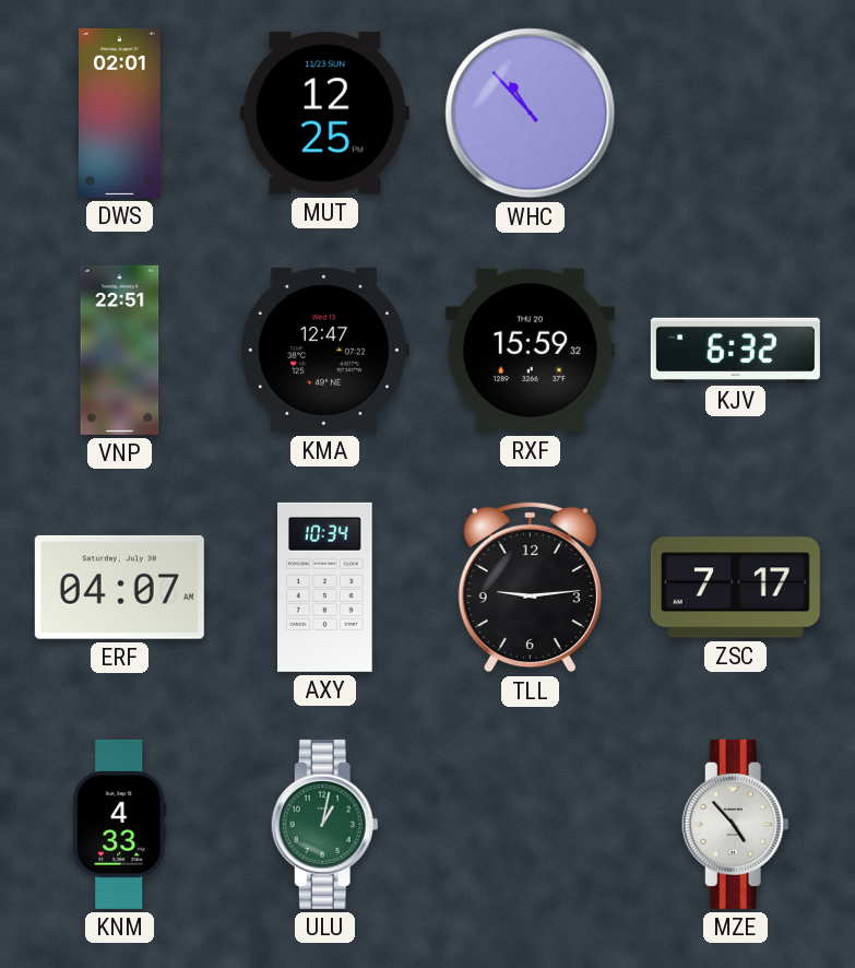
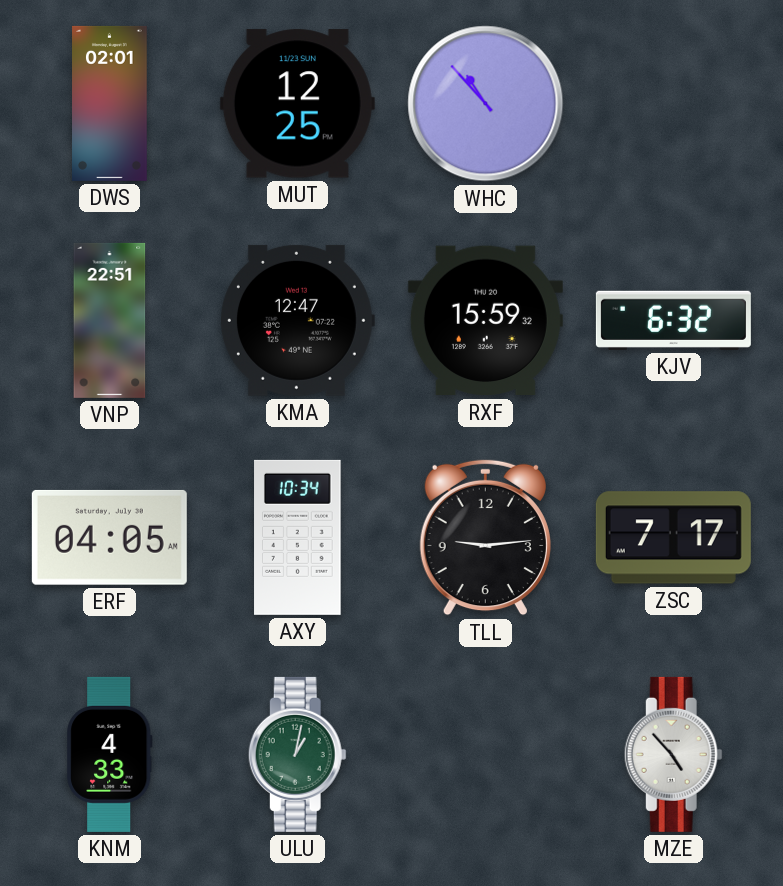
ERF: 04:07 -> 04:05 (109, 537)
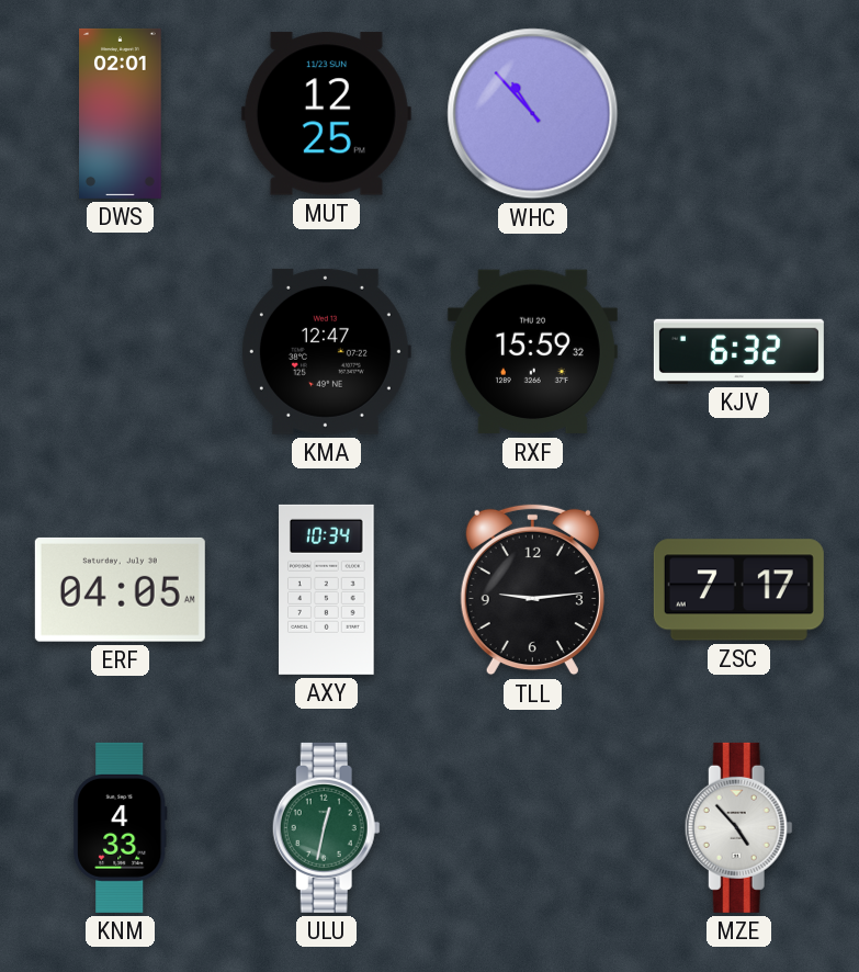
VNP: 22:51 -> none (110, 320)
ULU: 1:02 -> 12:32 (326, 827)
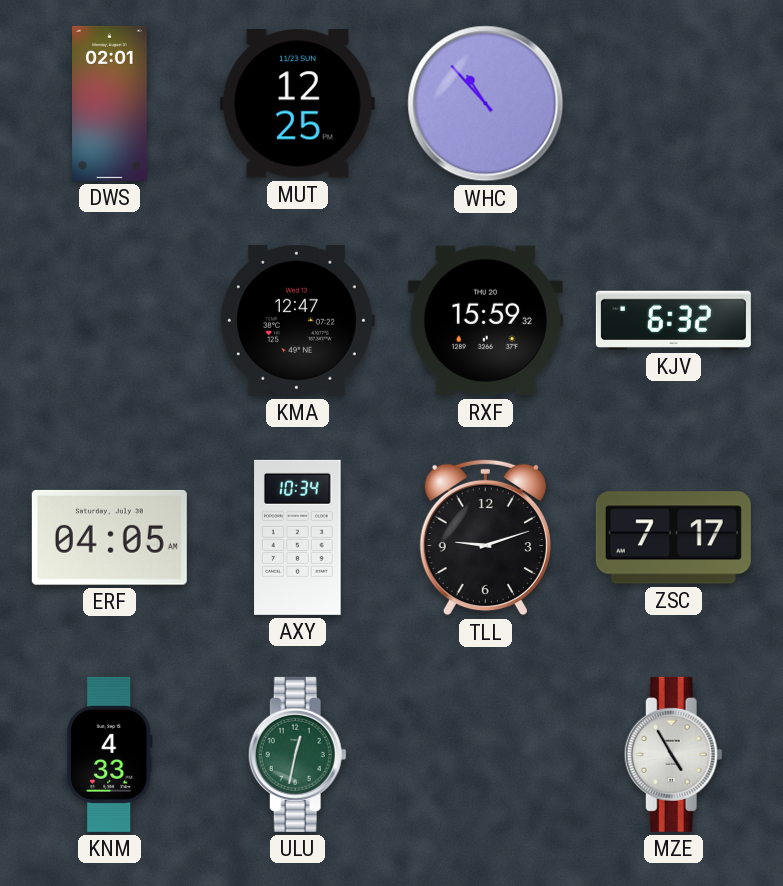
TLL: 9:14 -> 9:12 (485, 538)
MZE: 4:53 -> 4:55 (673, 754)
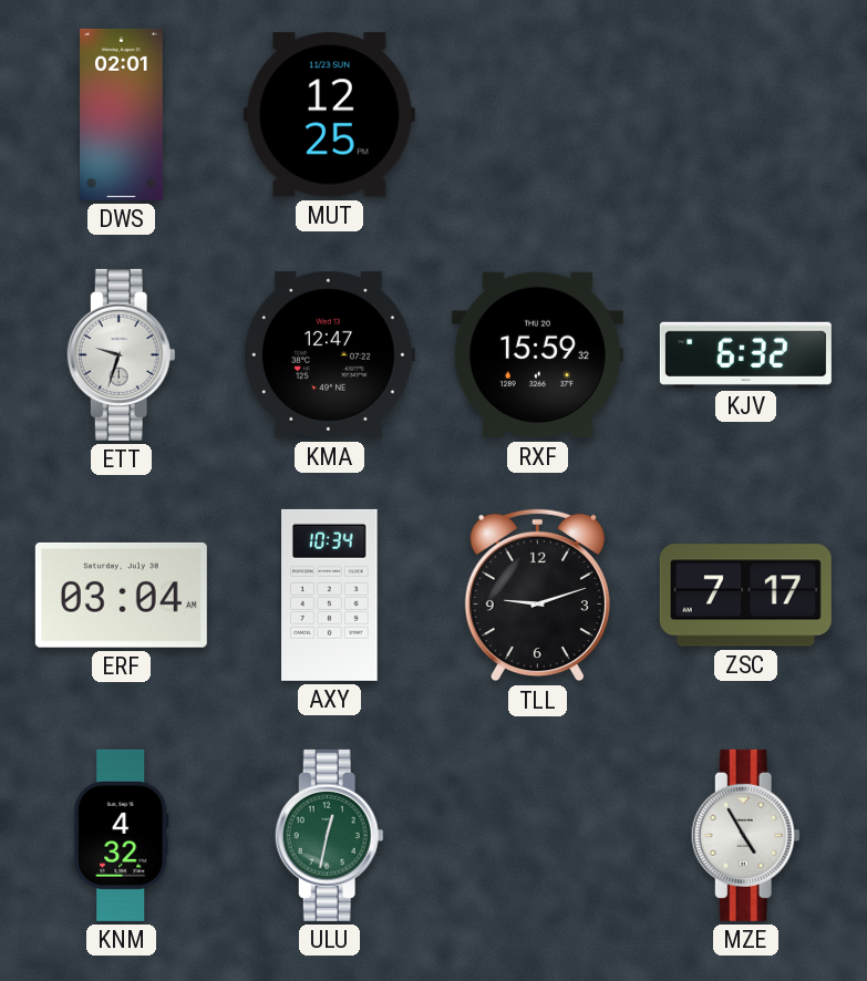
WHC: 10:53 -> none (486, 104)
ETT: none -> 9:33 (121, 354)
ERF: 04:05 -> 03:04 (121, 595)
KNM: 4:33 -> 4:32 (122, 835)
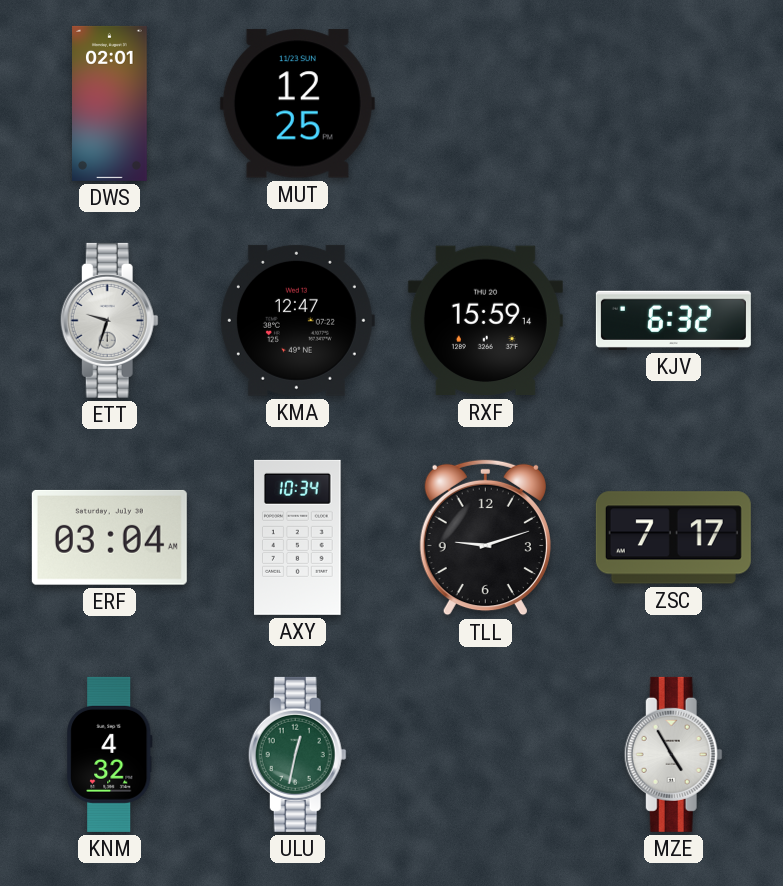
RXF: 15:59:32 -> 15:59:14 (485, 321)
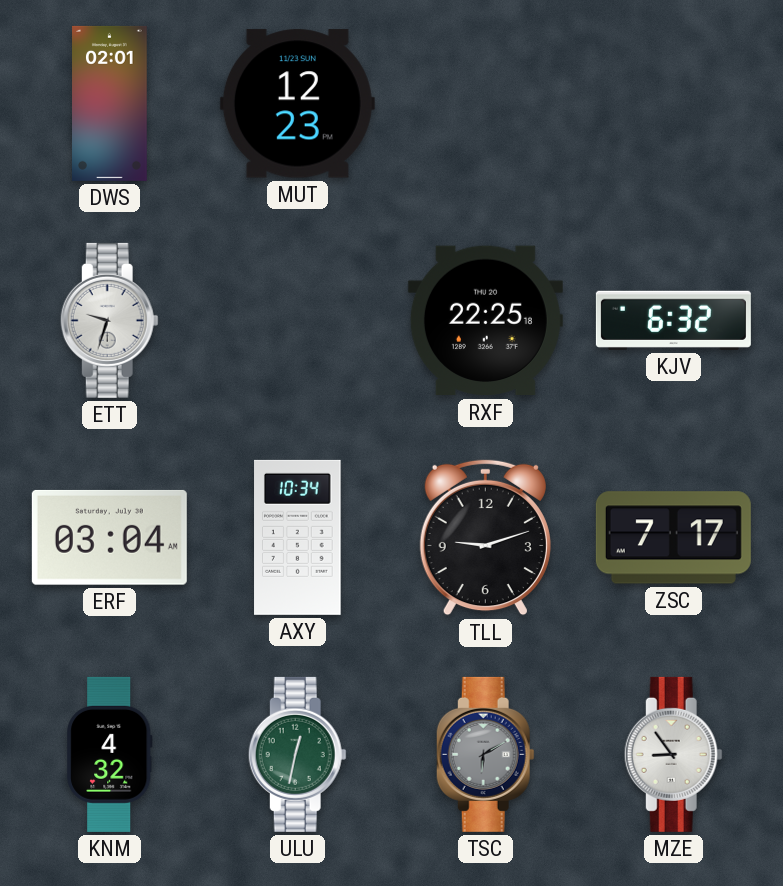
MUT: 12:25 -> 12:23 (297, 104)
KMA: 12:47 -> none (297, 320)
RXF: 15:59 -> 22:25 (485, 321)
TSC: none -> 6:10 (485, 754)
MZE: 4:55 -> 8:54 (673, 754)
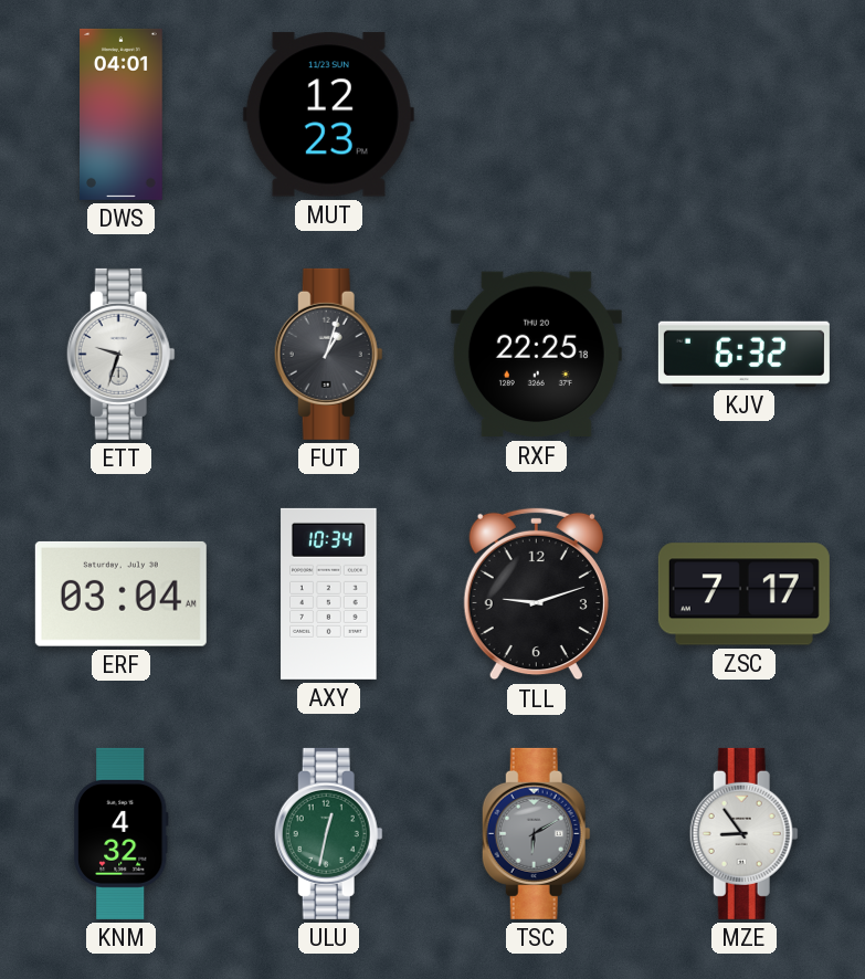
DWS: 02:01 -> 04:01 (122, 114)
FUT: none -> 1:03 (328, 354)
